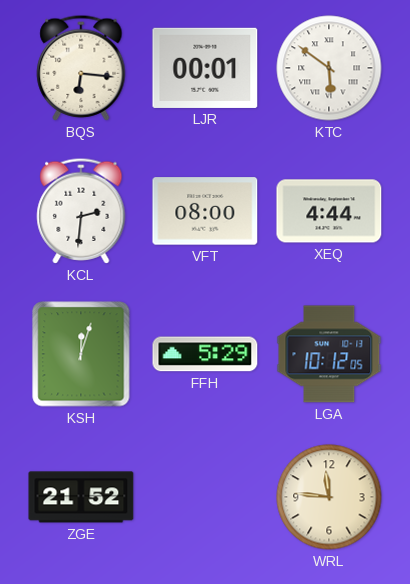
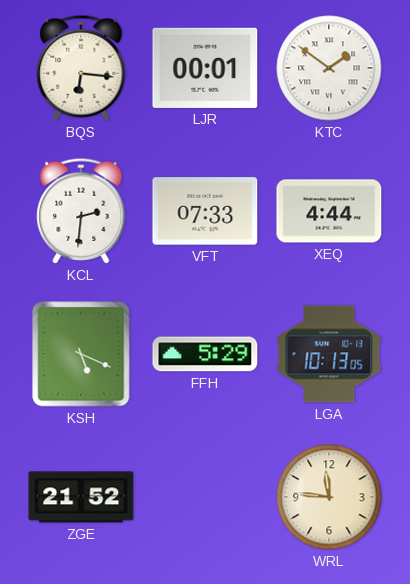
KTC: 5:51 -> 1:51 (329, 68)
VFT: 08:00 -> 07:33 (205, 211)
KSH: 12:03 -> 5:19 (81, 354)
LGA: 10:12 -> 10:13 (329, 354)
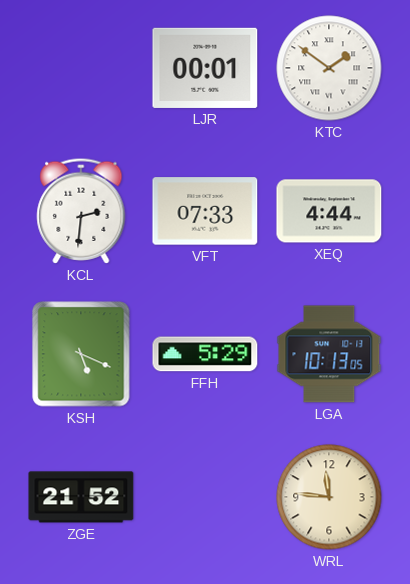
BQS: 6:16 -> none (81, 68)
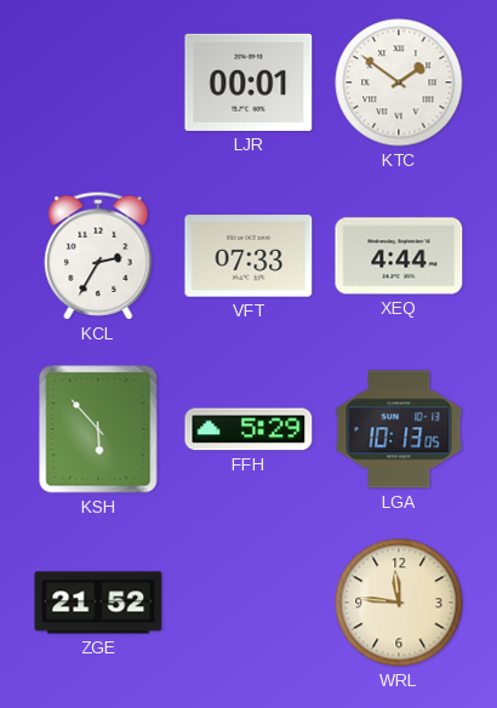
KCL: 2:31 -> 2:35 (98, 256)
KSH: 5:19 -> 5:53 (98, 429)
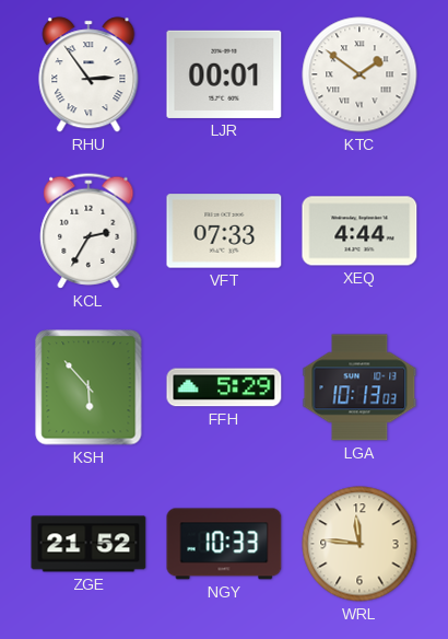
RHU: none -> 2:54 (89, 74)
LGA: 10:13:05 -> 10:13:03 (359, 387)
NGY: none -> 10:33 (224, 544)
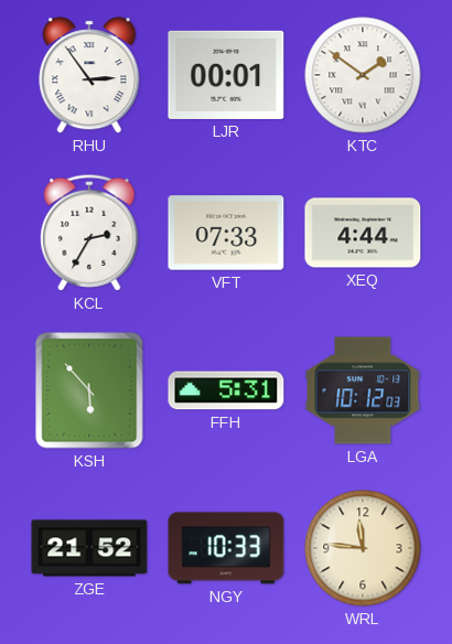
FFH: 5:29 -> 5:31 (226, 390)
LGA: 10:13 -> 10:12 (363, 390)
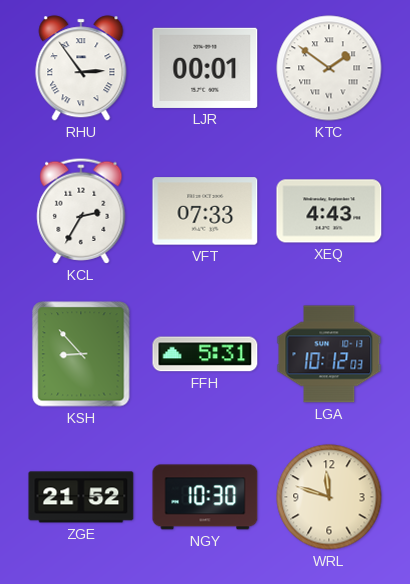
XEQ: 4:44 -> 4:43 (329, 211)
KSH: 5:53 -> 8:53 (81, 354)
NGY: 10:33 -> 10:30 (205, 497)
WRL: 11:46 -> 11:48 (329, 497)
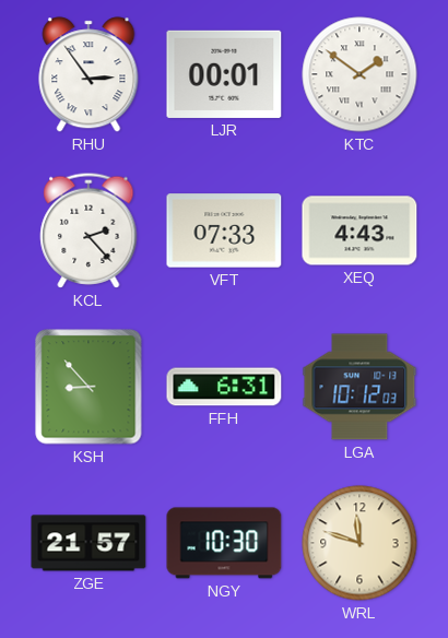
KCL: 2:35 -> 2:23 (89, 231)
FFH: 5:31 -> 6:31 (224, 387)
ZGE: 21:52 -> 21:57 (89, 543)
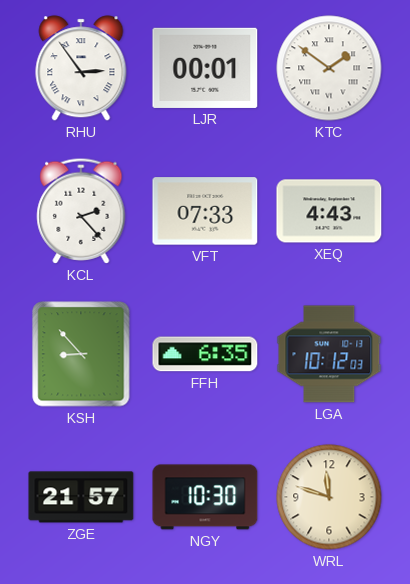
FFH: 6:31 -> 6:35 (205, 354)
